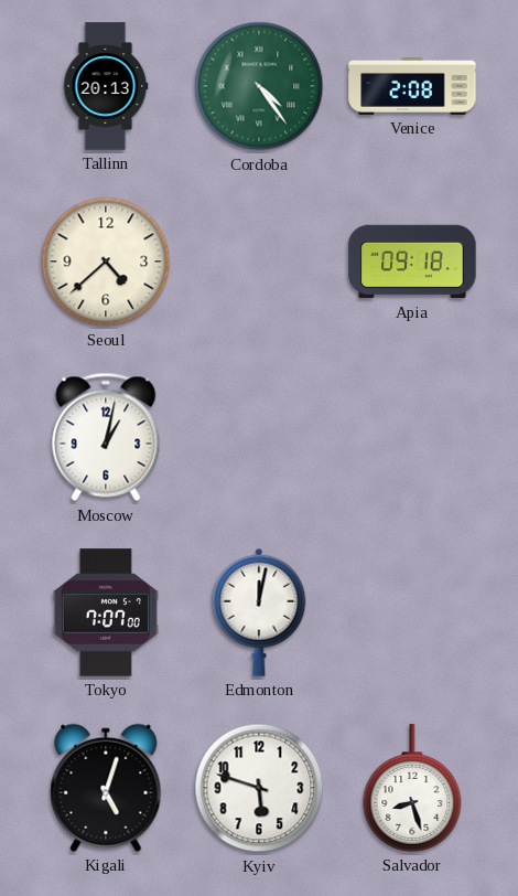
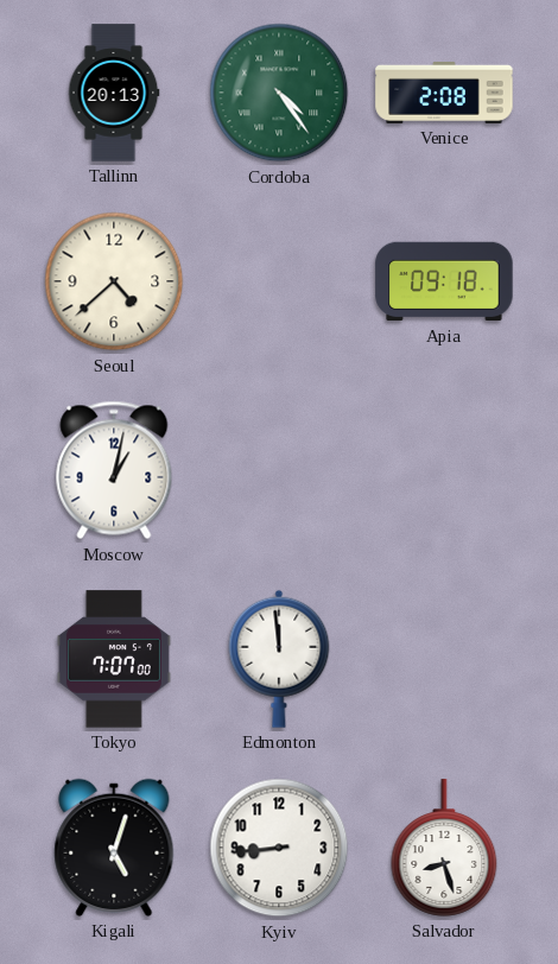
Edmonton: 12:02 -> 11:59 (279, 659)
Kyiv: 5:48 -> 8:44 (279, 848)
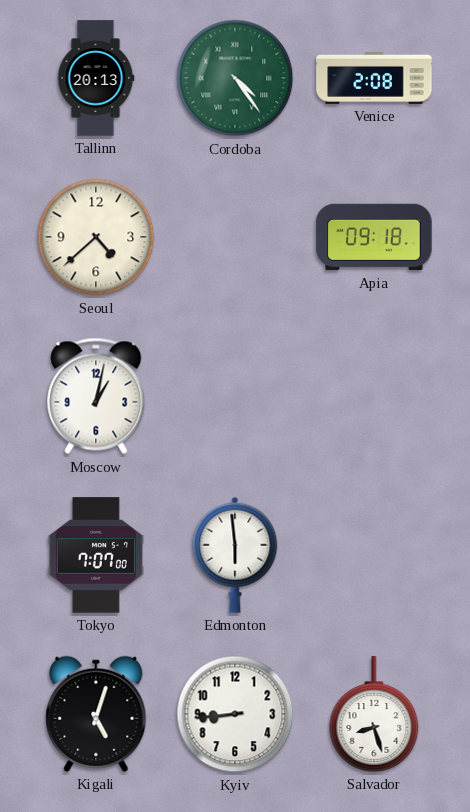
Edmonton: 11:59 -> 5:59 (235, 555)
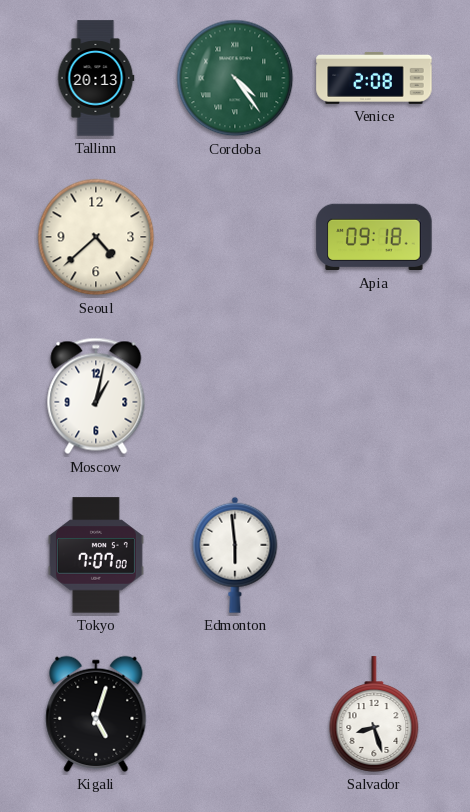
Kyiv: 8:44 -> none (235, 714)
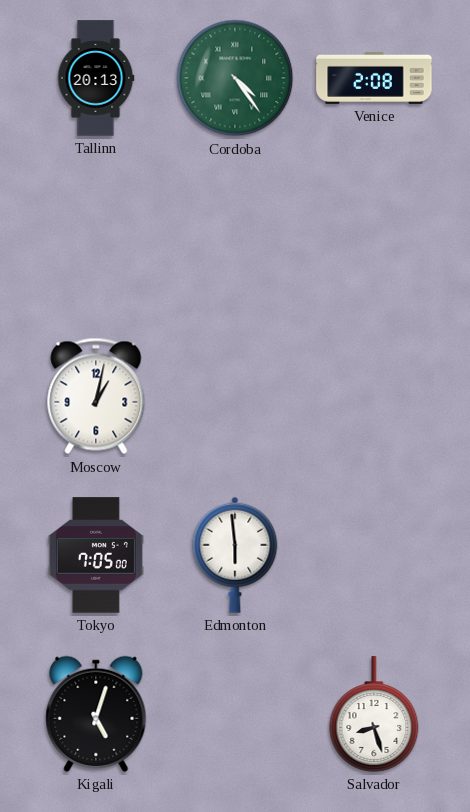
Seoul: 4:38 -> none (96, 237)
Apia: 09:18 -> none (374, 237)
Tokyo: 7:07 -> 7:05 (96, 555)
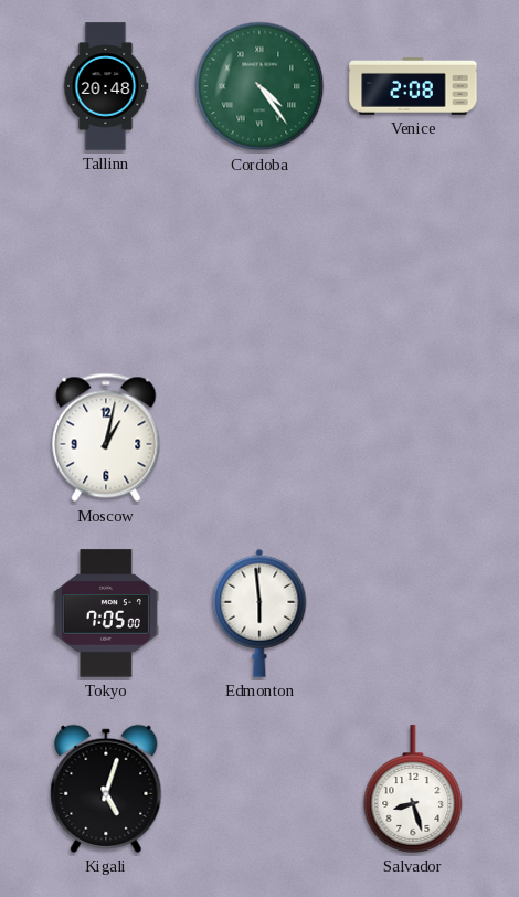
Tallinn: 20:13 -> 20:48 (106, 86)
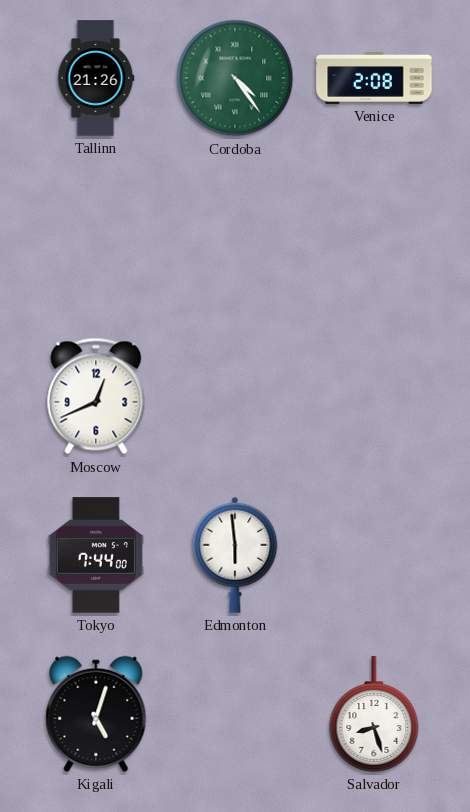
Tallinn: 20:48 -> 21:26 (96, 78)
Moscow: 1:02 -> 12:41 (96, 396)
Tokyo: 7:05 -> 7:44 (96, 555)
